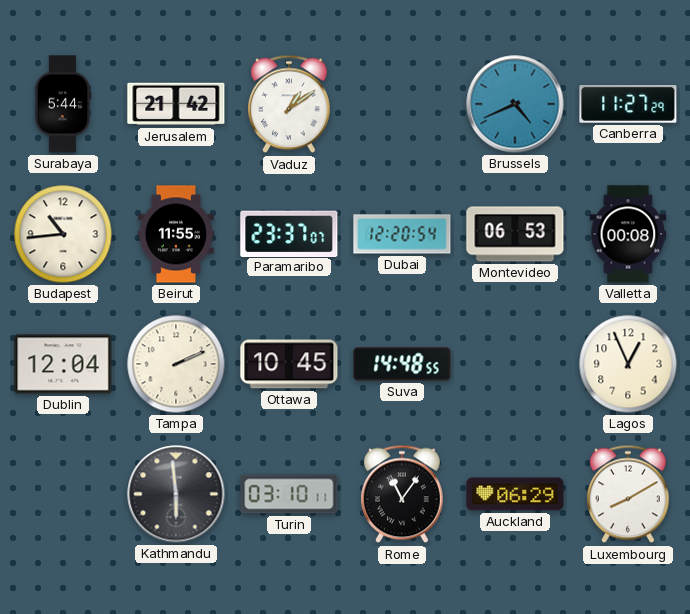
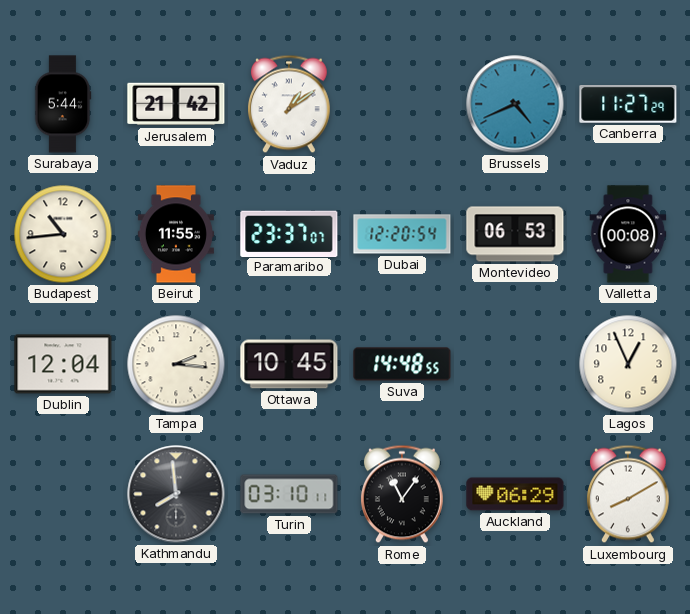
Tampa: 2:11 -> 2:16 (176, 364)
Kathmandu: 5:59 -> 7:59 (176, 494)
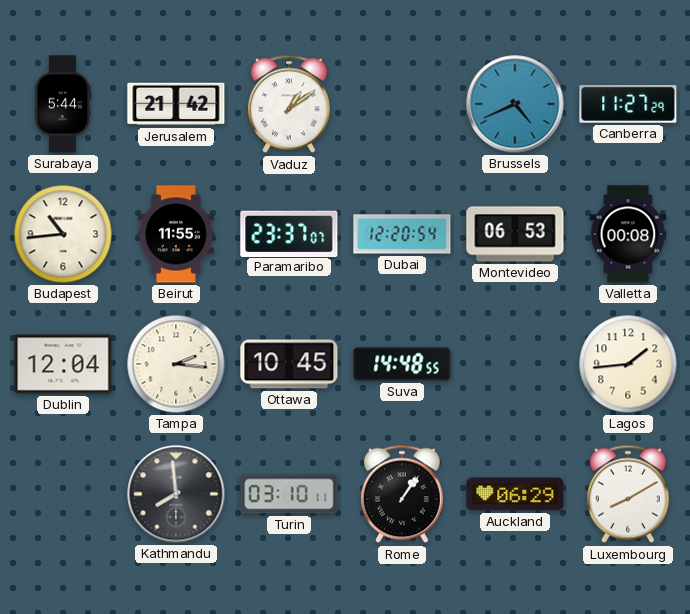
Lagos: 12:56 -> 1:44 (628, 364)
Rome: 11:06 -> 1:06 (402, 494)
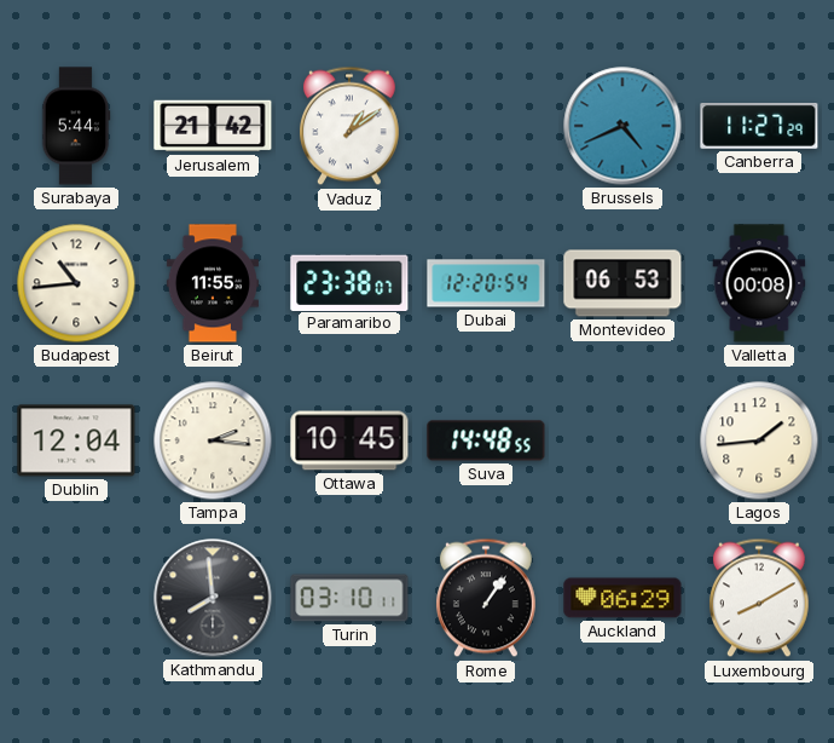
Paramaribo: 23:37 -> 23:38 (349, 282)
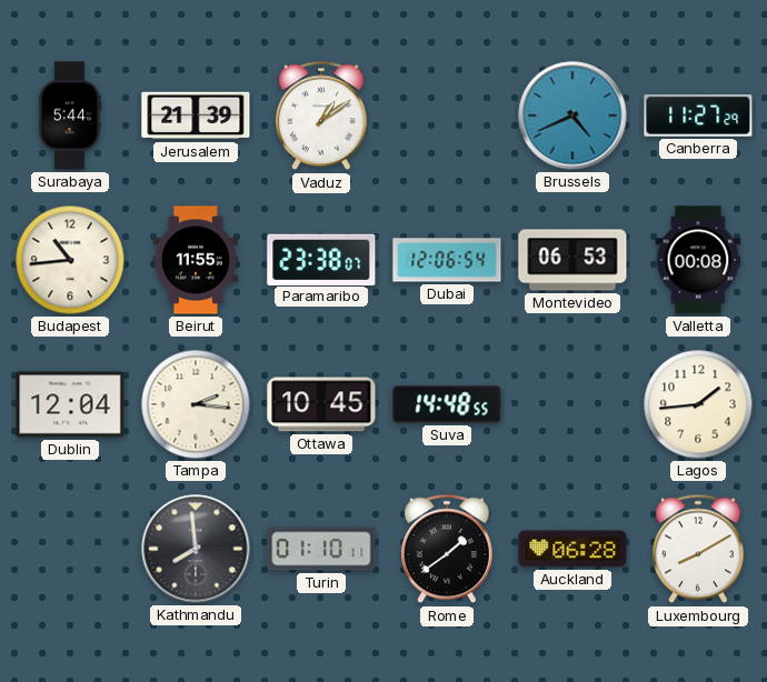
Jerusalem: 21:42 -> 21:39 (196, 116)
Dubai: 12:20 -> 12:06 (447, 260)
Turin: 03:10 -> 01:10 (321, 549)
Rome: 1:06 -> 1:39 (447, 549)
Auckland: 06:29 -> 06:28 (572, 549)
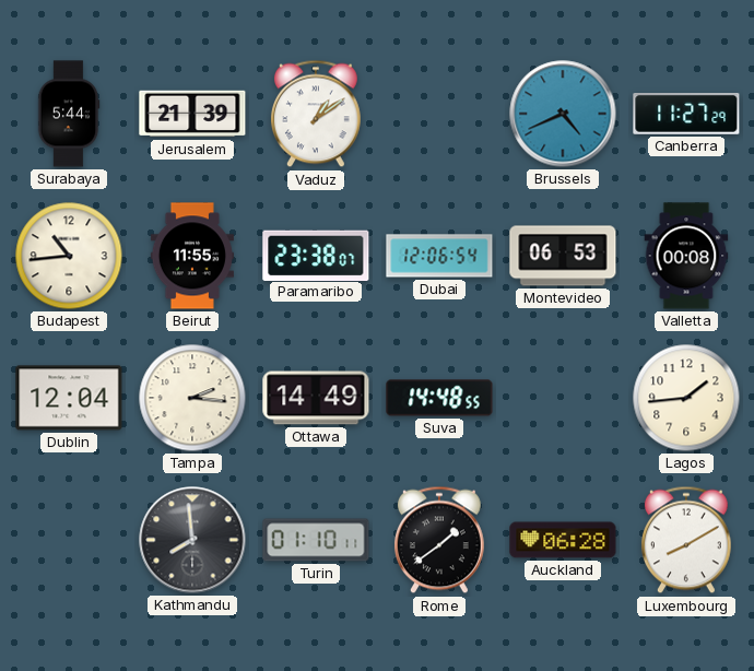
Ottawa: 10:45 -> 14:49 (316, 398)
